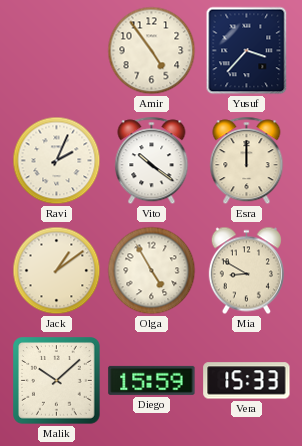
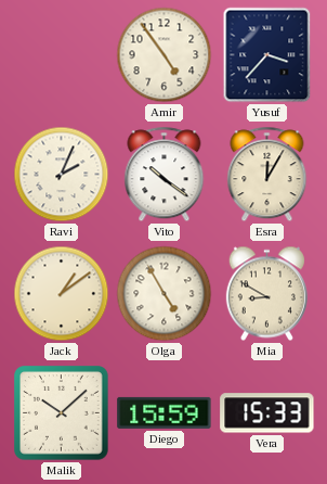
Esra: 12:00 -> 12:05 (267, 175)
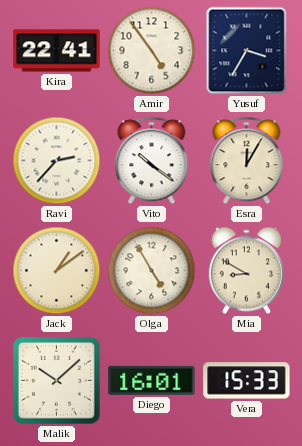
Kira: none -> 22:41 (57, 51)
Yusuf: 3:37 -> 3:35 (247, 51)
Ravi: 2:04 -> 2:37 (57, 161)
Diego: 15:59 -> 16:01 (152, 380)
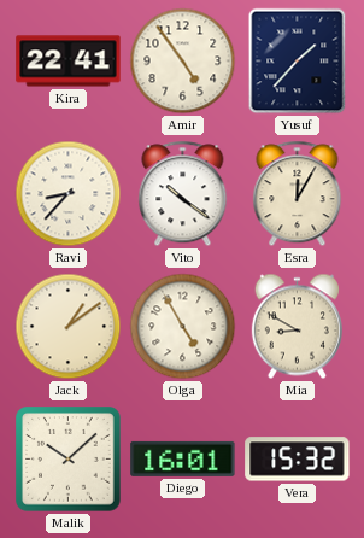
Yusuf: 3:35 -> 1:37 (298, 62)
Ravi: 2:37 -> 8:37 (69, 194)
Vera: 15:33 -> 15:32 (298, 460)
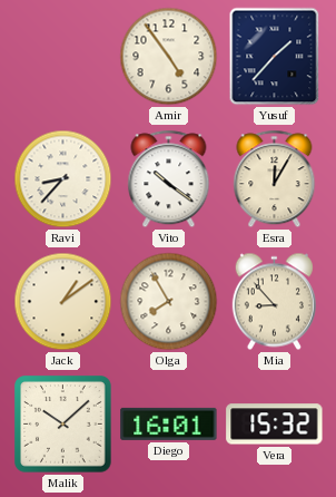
Kira: 22:41 -> none (69, 62)
Olga: 4:55 -> 7:55 (169, 302)
Mia: 8:50 -> 8:53 (274, 302)
